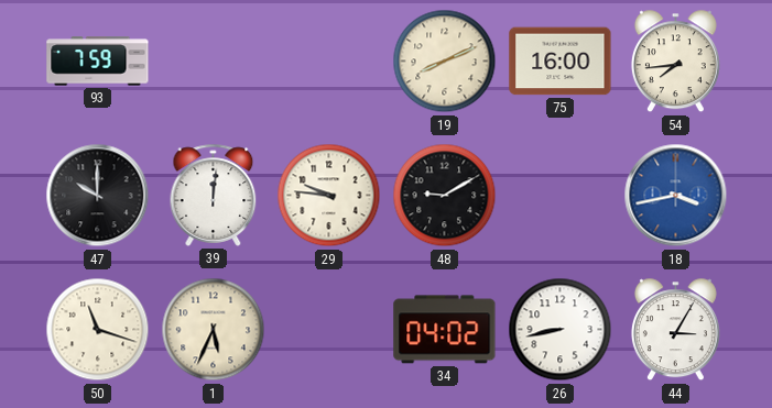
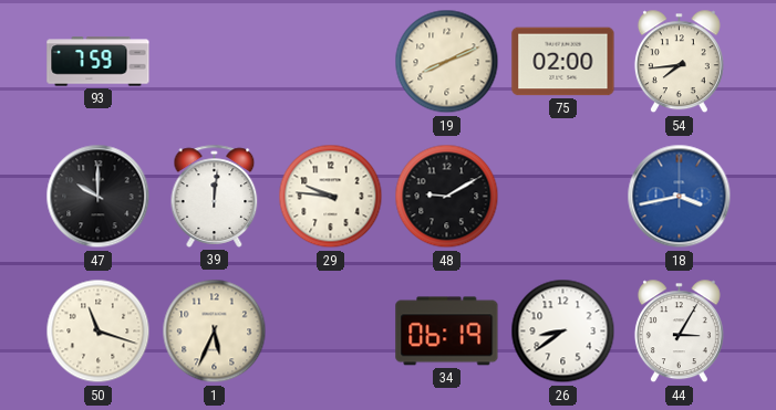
75: 16:00 -> 02:00 (563, 62)
34: 04:02 -> 06:19 (447, 332)
26: 8:43 -> 8:39 (563, 332)
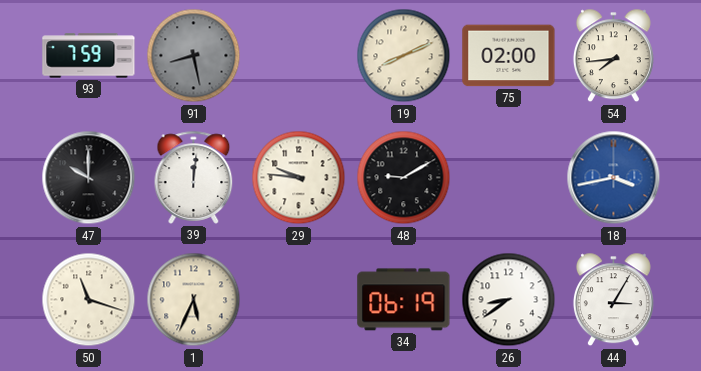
91: none -> 8:28 (194, 56)
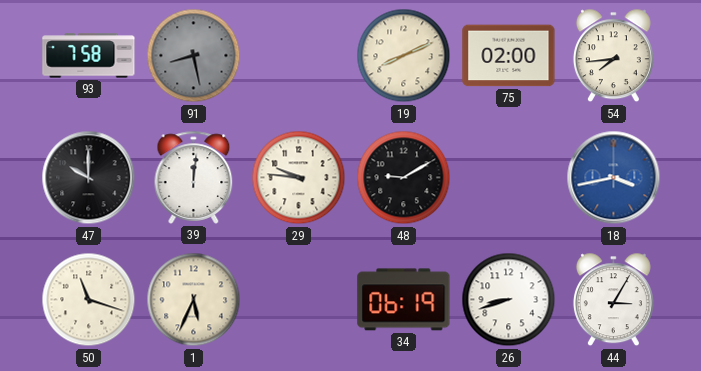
93: 7:59 -> 7:58 (89, 56)
26: 8:39 -> 8:42 (509, 300)
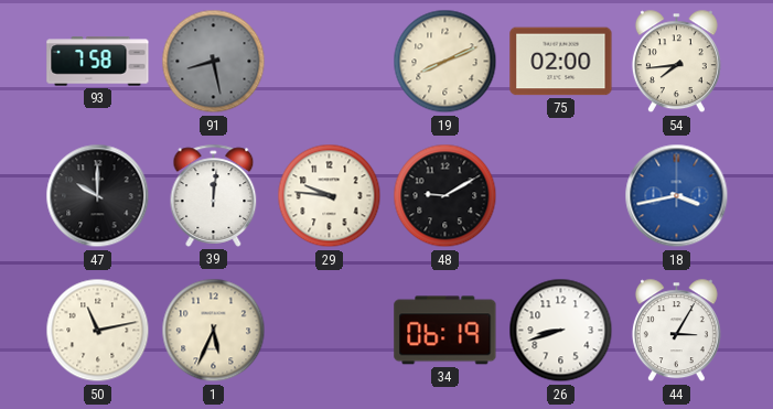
50: 11:18 -> 11:13 (98, 331)
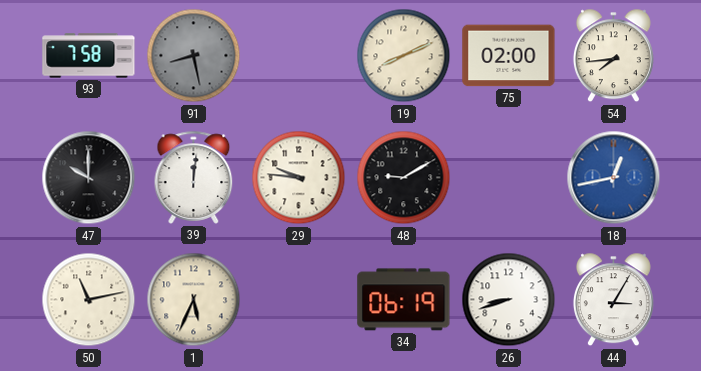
18: 3:43 -> 12:43 (614, 178)
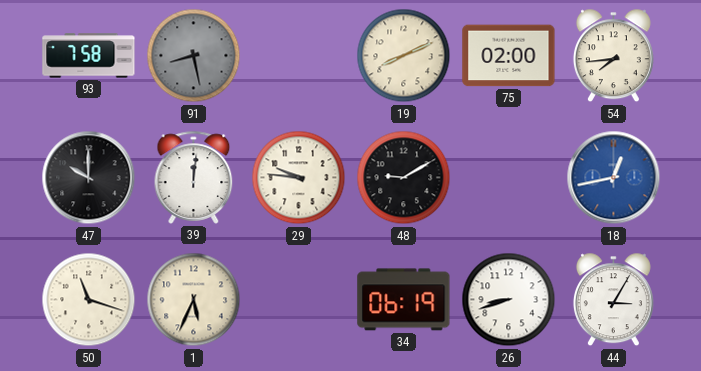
50: 11:13 -> 11:18 (89, 300)
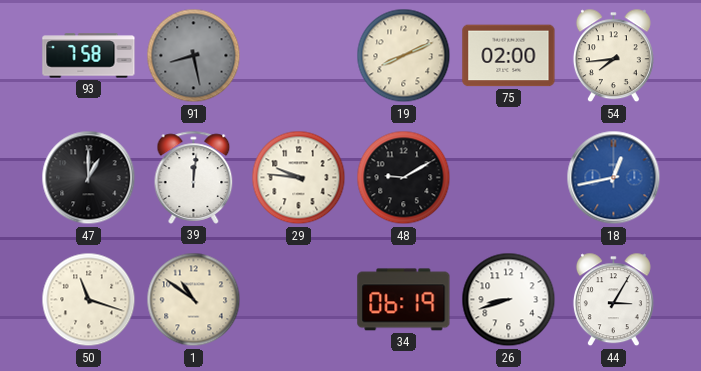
47: 10:00 -> 1:00 (89, 178)
1: 5:34 -> 10:51 (194, 300)
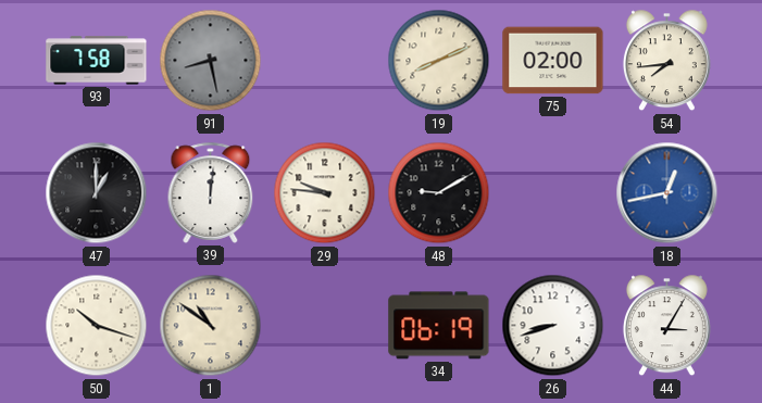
50: 11:18 -> 10:18 (97, 326)
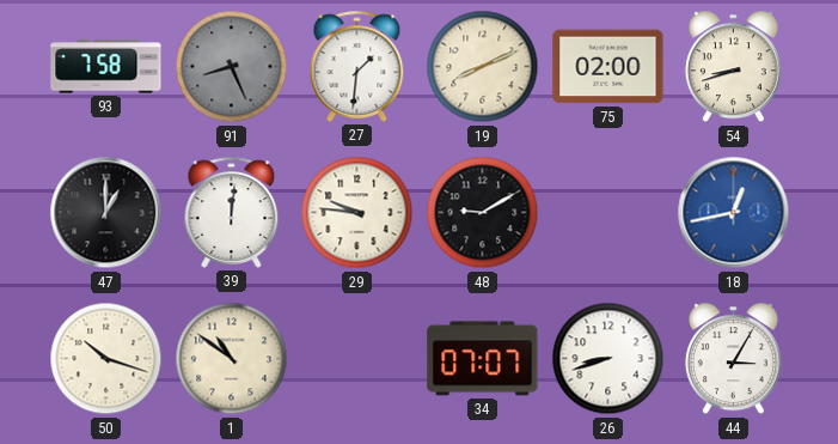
91: 8:28 -> 8:26 (232, 67)
27: none -> 1:31 (357, 66)
54: 7:44 -> 8:42 (733, 67)
34: 06:19 -> 07:07 (483, 359)
